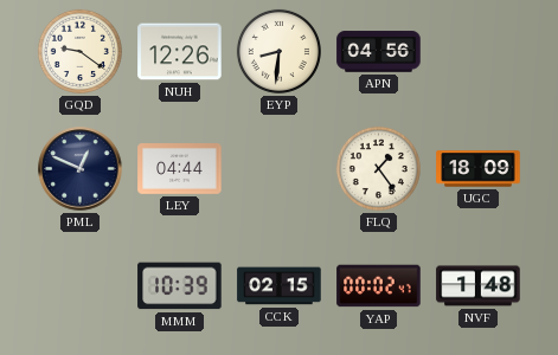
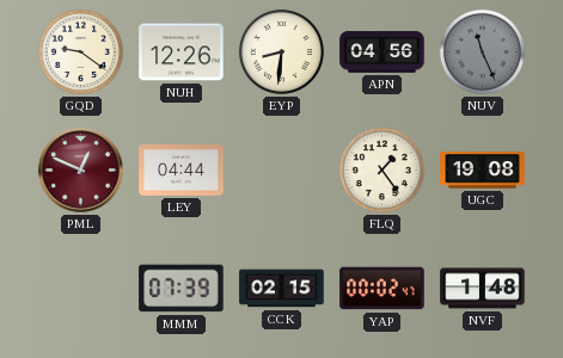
NUV: none -> 11:26 (482, 51)
PML dial: navy -> burgundy (81, 171)
UGC: 18:09 -> 19:08 (483, 171)
MMM: 10:39 -> 07:39 (182, 289)
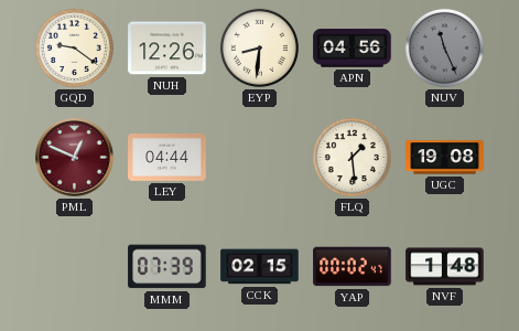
FLQ: 1:24 -> 1:29 (352, 157)
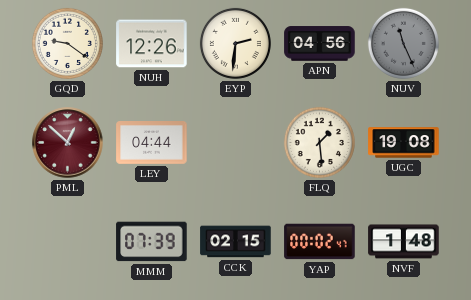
EYP: 8:31 -> 2:31 (235, 43)
PML: 12:49 -> 12:52 (68, 143)
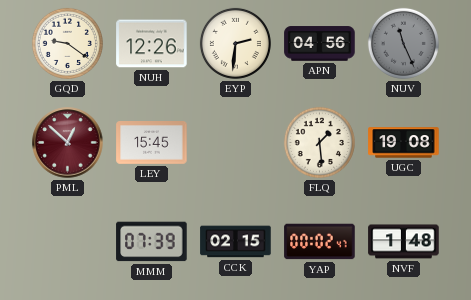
LEY: 04:44 -> 15:45 (152, 143)
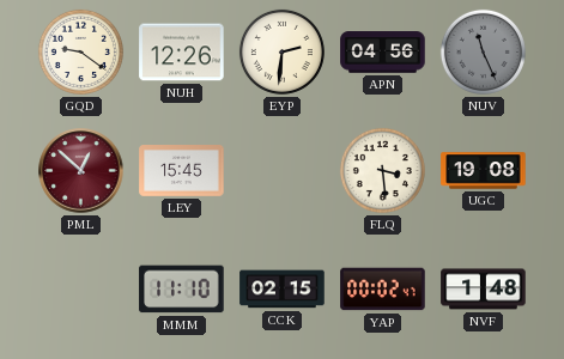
FLQ: 1:29 -> 3:29 (382, 170)
MMM: 07:39 -> 11:10 (182, 290)
